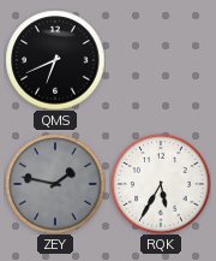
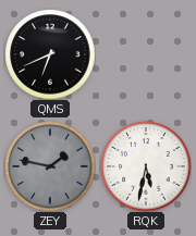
RQK: 5:35 -> 5:32 (146, 166)
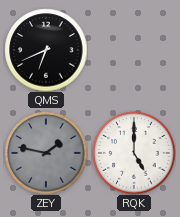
RQK: 5:32 -> 5:00 (134, 153)
